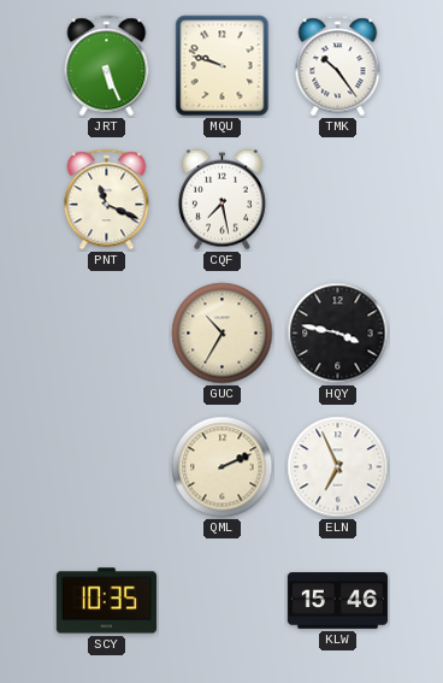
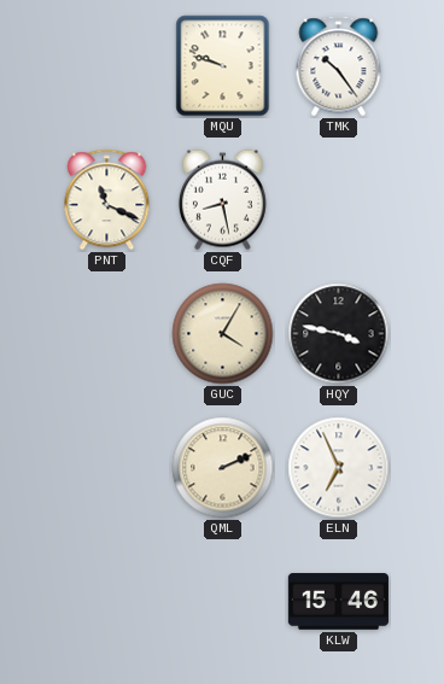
JRT: 5:26 -> none (107, 66)
CQF: 7:28 -> 8:28 (222, 200)
GUC: 10:35 -> 4:05 (223, 334)
SCY: 10:35 -> none (106, 601)
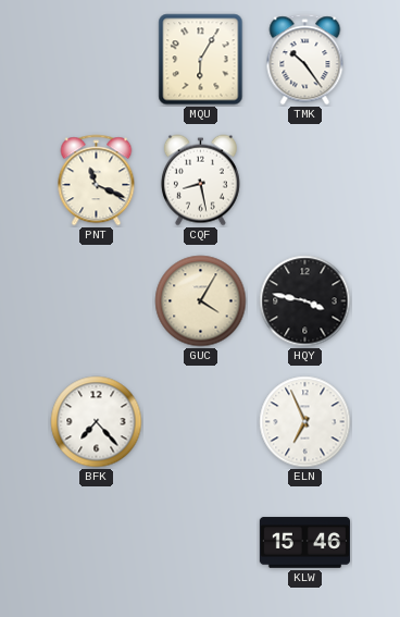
MQU: 9:48 -> 6:05 (201, 60)
BFK: none -> 7:23 (97, 422)
QML: 2:11 -> none (223, 468)
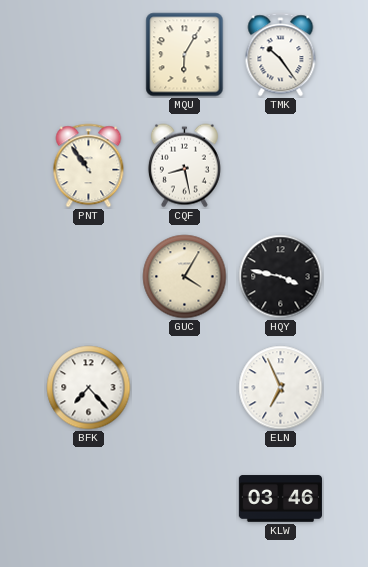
PNT: 11:19 -> 10:54 (89, 166)
KLW: 15:46 -> 03:46 (280, 499)
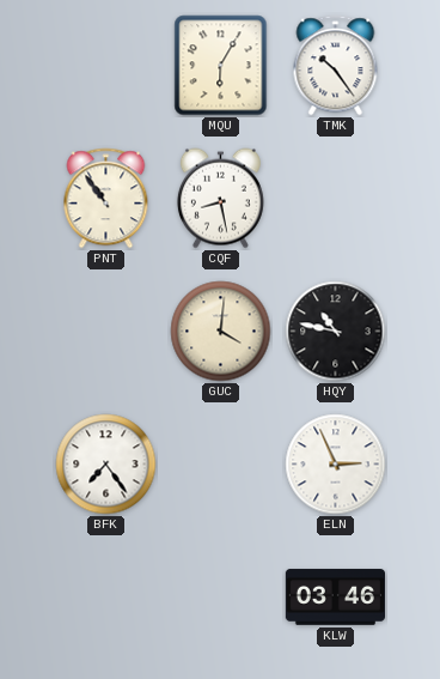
GUC: 4:05 -> 4:01 (221, 332)
HQY: 3:47 -> 10:47 (336, 332)
BFK: 7:23 -> 7:24 (106, 465)
ELN: 6:56 -> 2:56 (336, 465)
